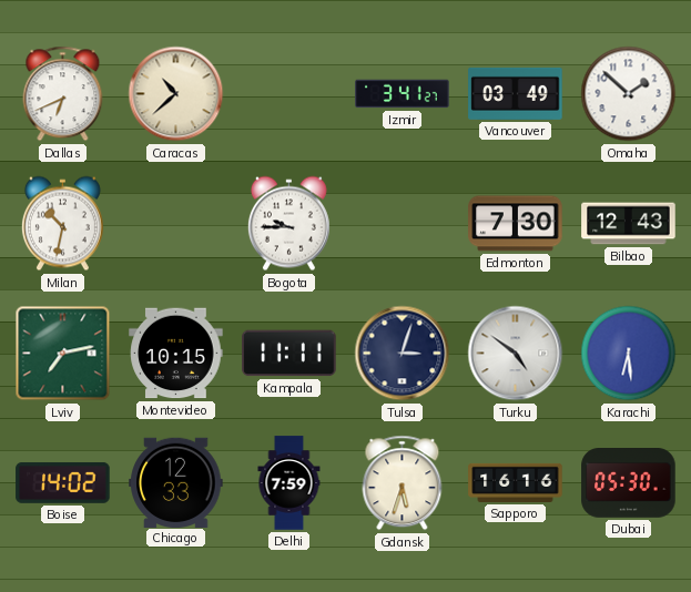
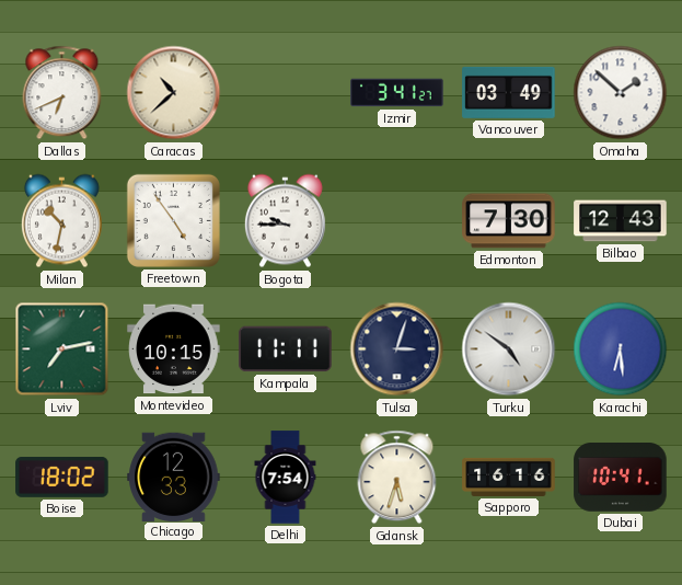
Freetown: none -> 4:54 (173, 220)
Boise: 14:02 -> 18:02 (62, 477)
Delhi: 7:59 -> 7:54 (286, 478)
Dubai: 05:30 -> 10:41 (621, 478)
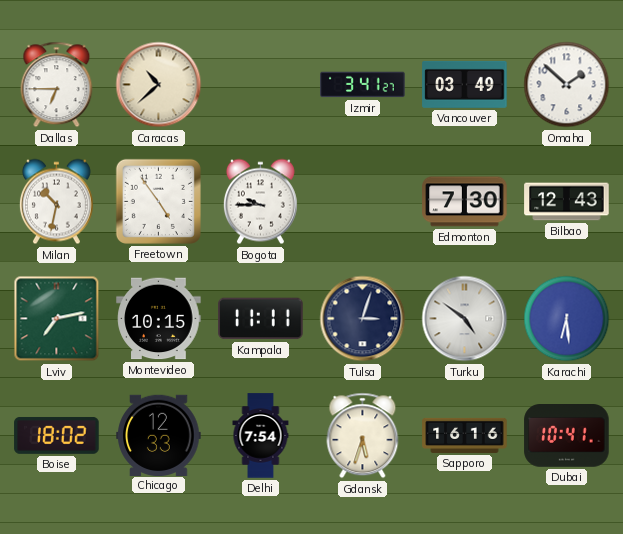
Dallas: 6:41 -> 6:45 (57, 85)
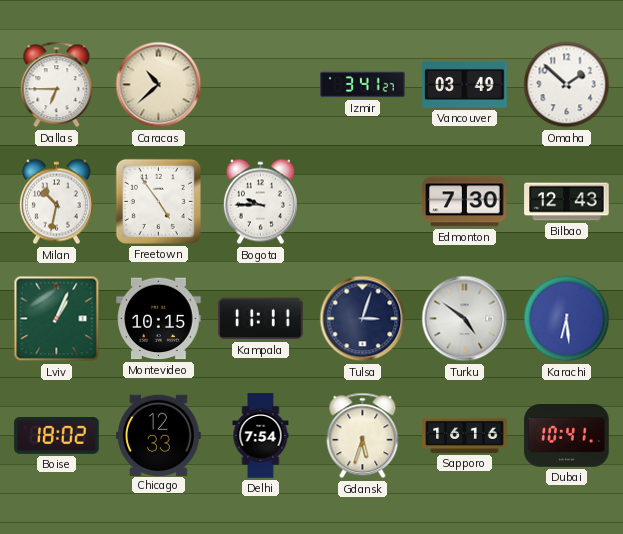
Lviv: 7:13 -> 1:04 (57, 319)
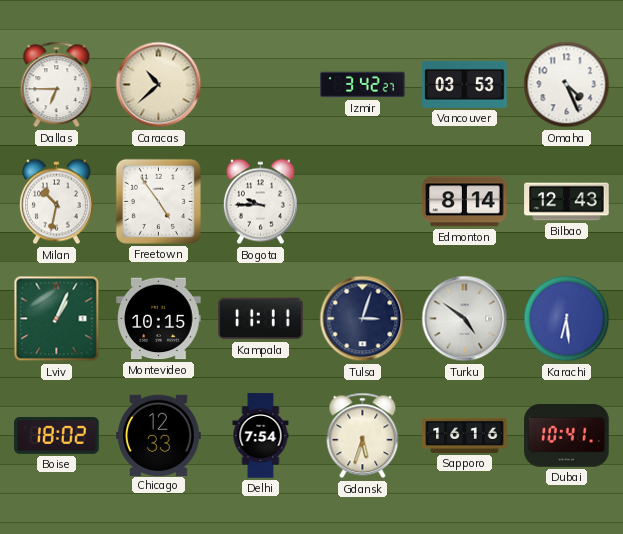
Izmir: 3:41 -> 3:42 (363, 85)
Vancouver: 03:49 -> 03:53 (465, 84)
Omaha: 1:52 -> 4:26 (567, 85)
Edmonton: 7:30 -> 8:14 (465, 202)
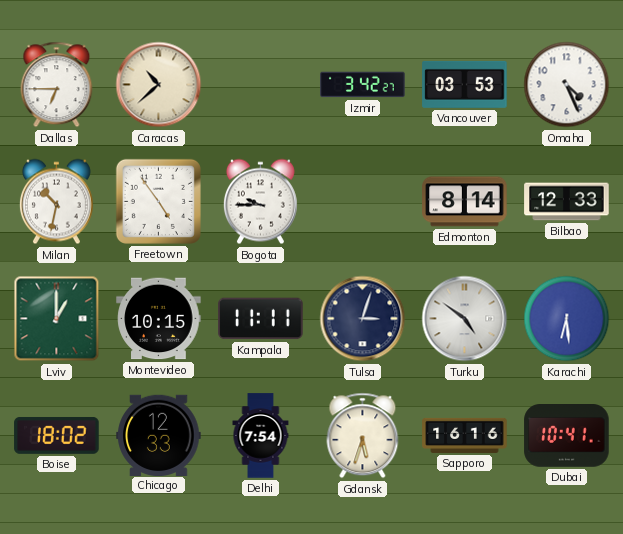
Bilbao: 12:43 -> 12:33 (567, 202)
Lviv: 1:04 -> 1:00 (57, 319)
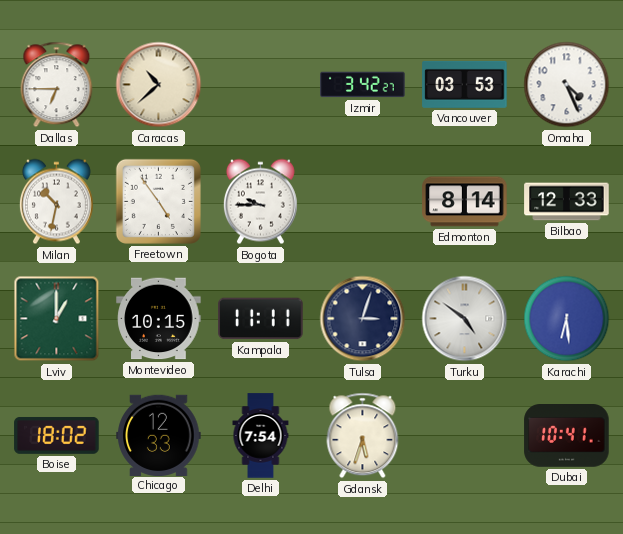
Sapporo: 16:16 -> none (465, 435)
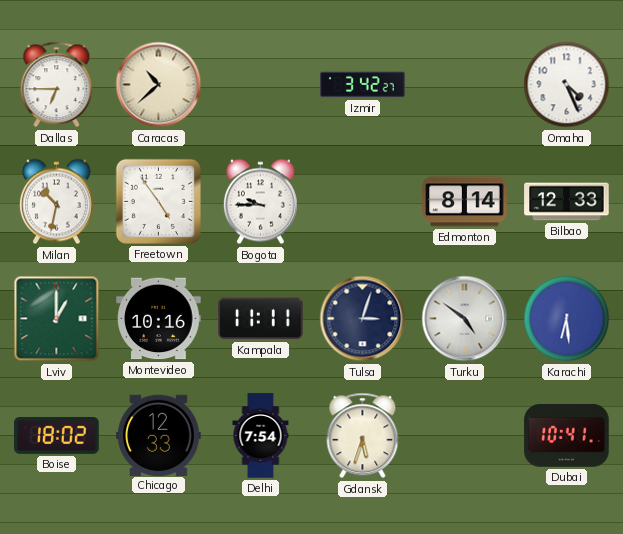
Vancouver: 03:53 -> none (465, 84)
Montevideo: 10:15 -> 10:16 (159, 319)
